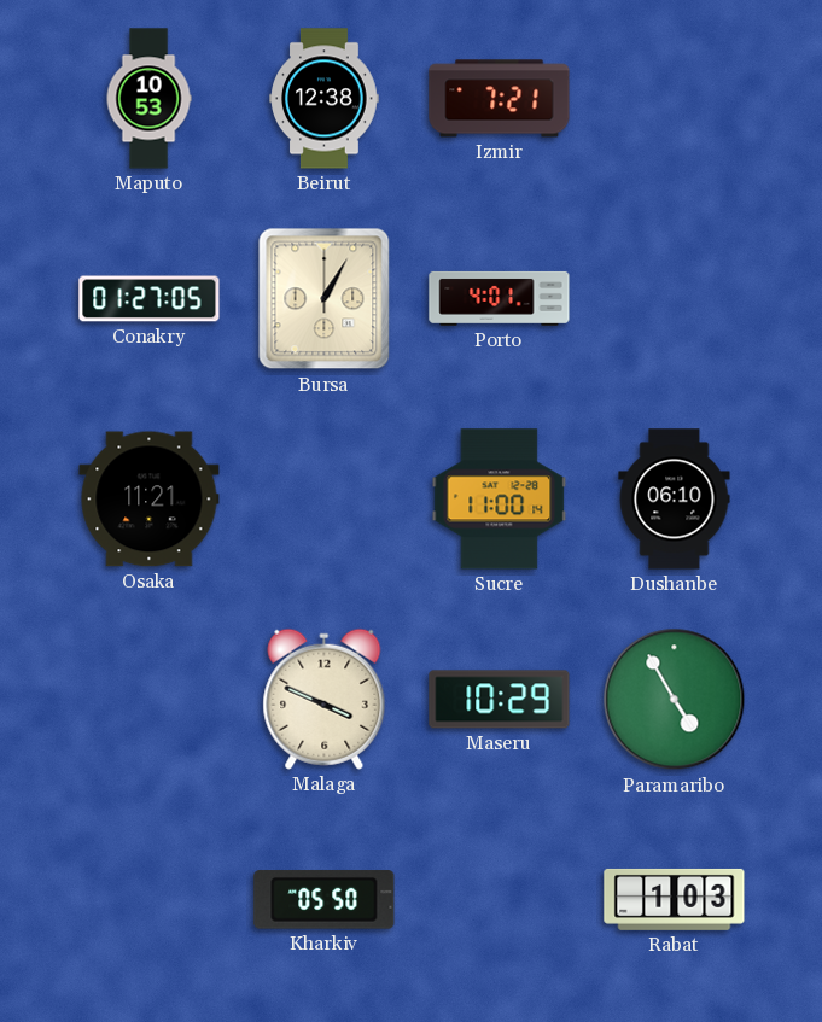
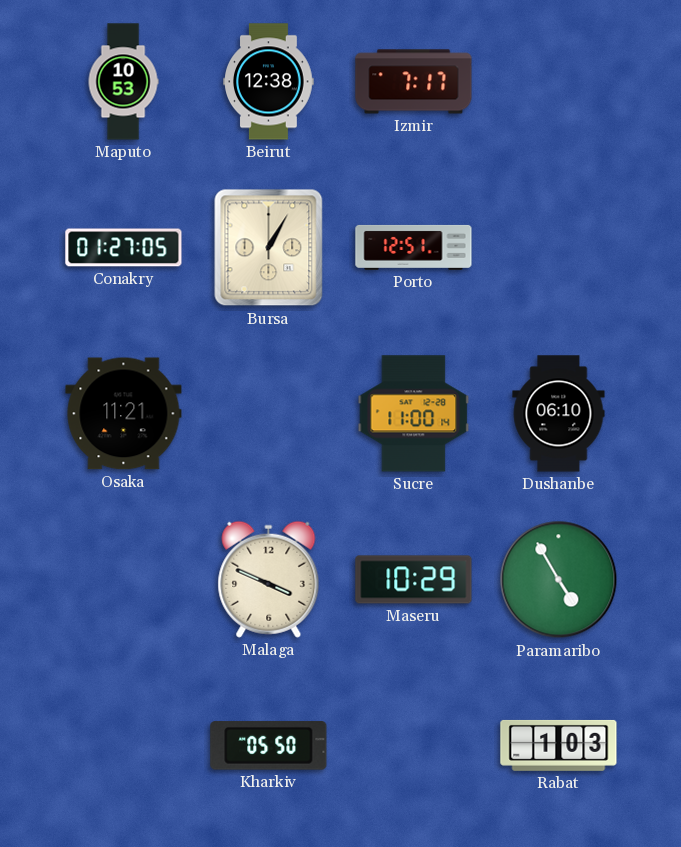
Izmir: 7:21 -> 7:17 (414, 82)
Porto: 4:01 -> 12:51 (414, 247)
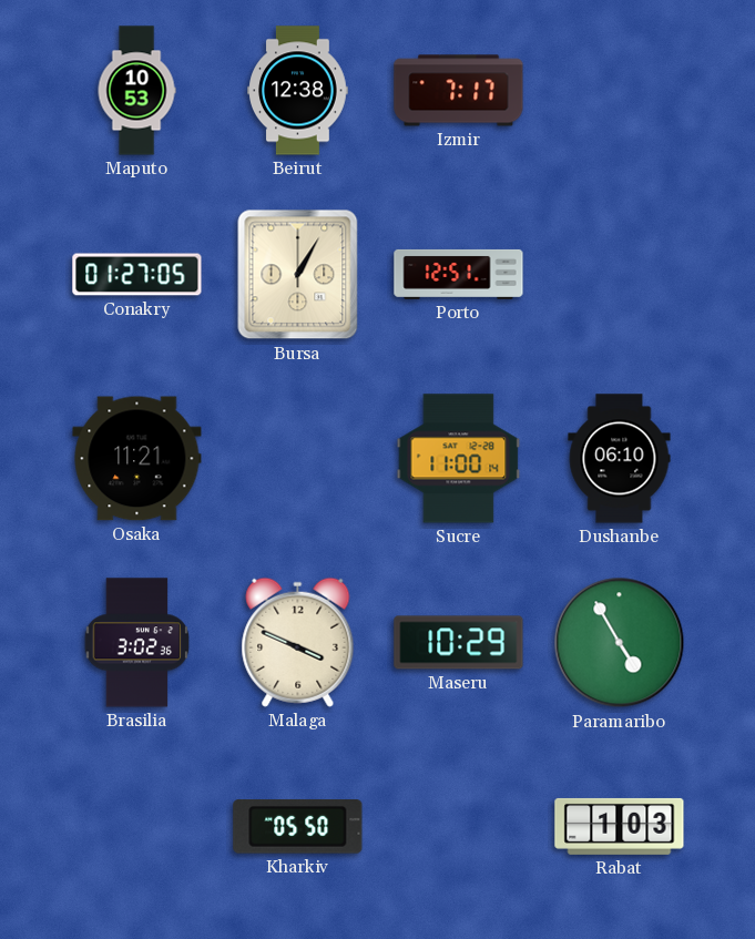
Brasilia: none -> 3:02 (137, 643)
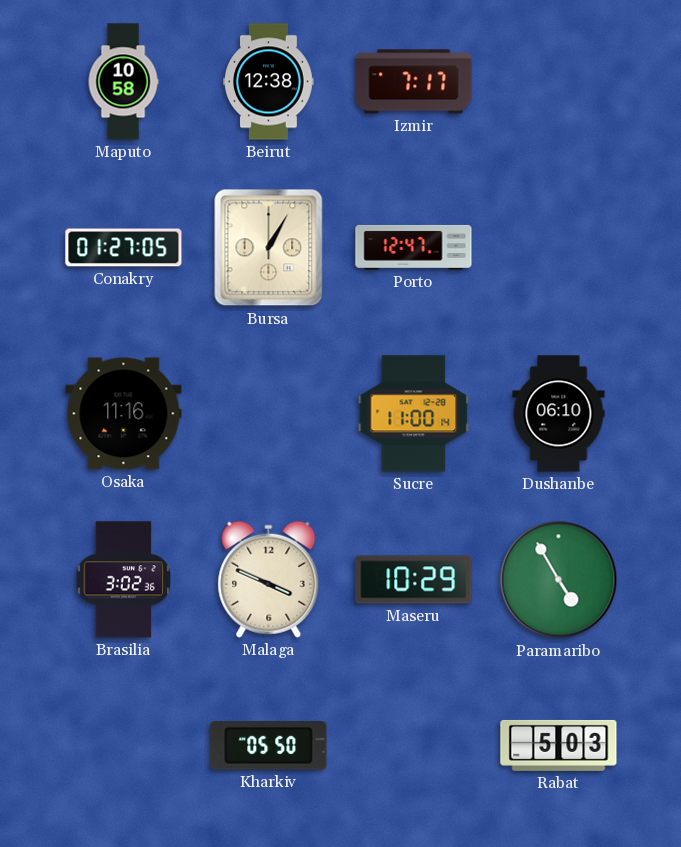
Maputo: 10:53 -> 10:58 (123, 82)
Porto: 12:51 -> 12:47 (414, 247)
Osaka: 11:21 -> 11:16 (124, 414)
Rabat: 1:03 -> 5:03 (559, 745)
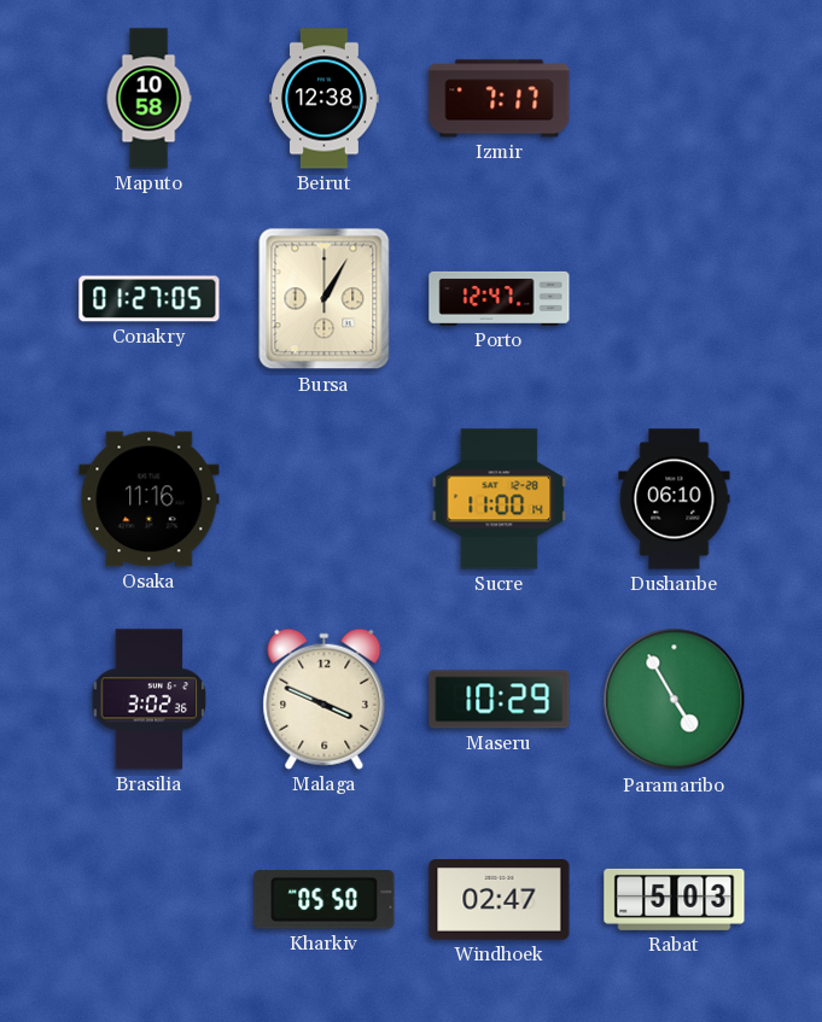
Windhoek: none -> 02:47 (500, 900)
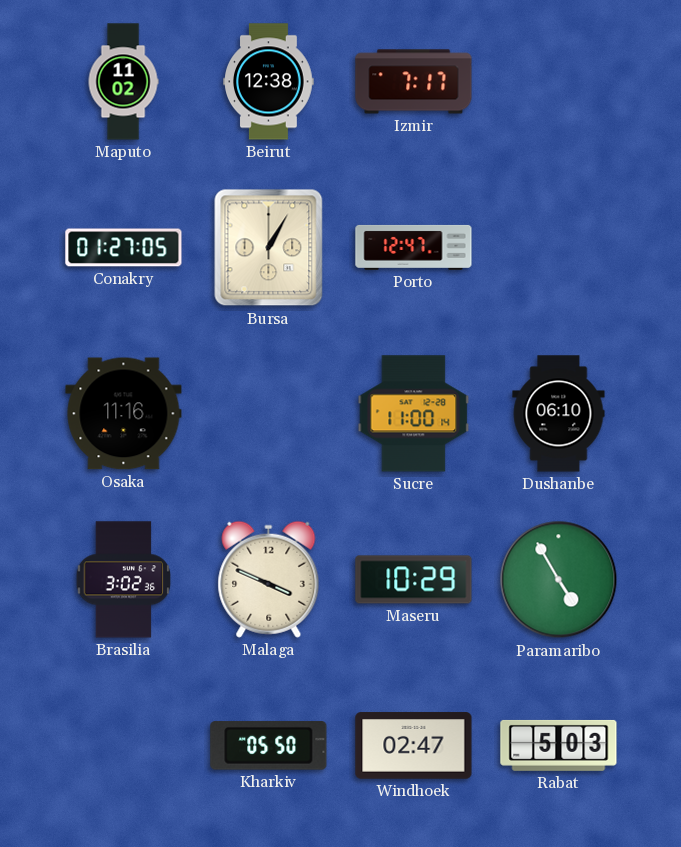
Maputo: 10:58 -> 11:02 (123, 82)
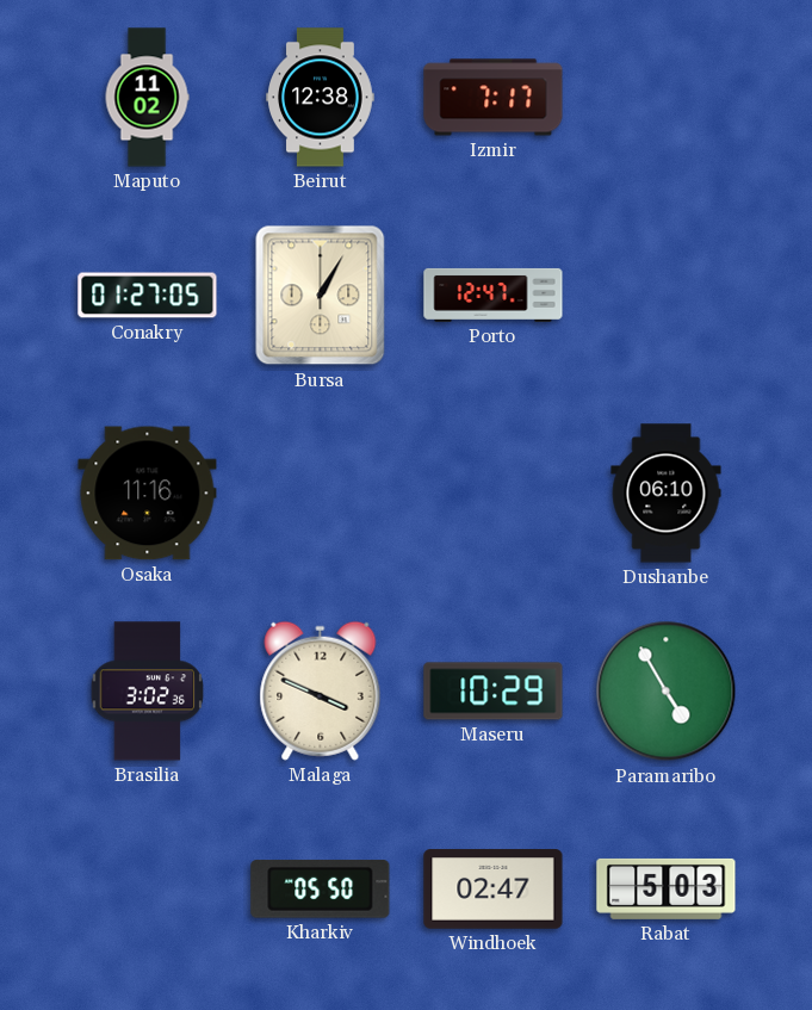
Sucre: 11:00 -> none (414, 414)
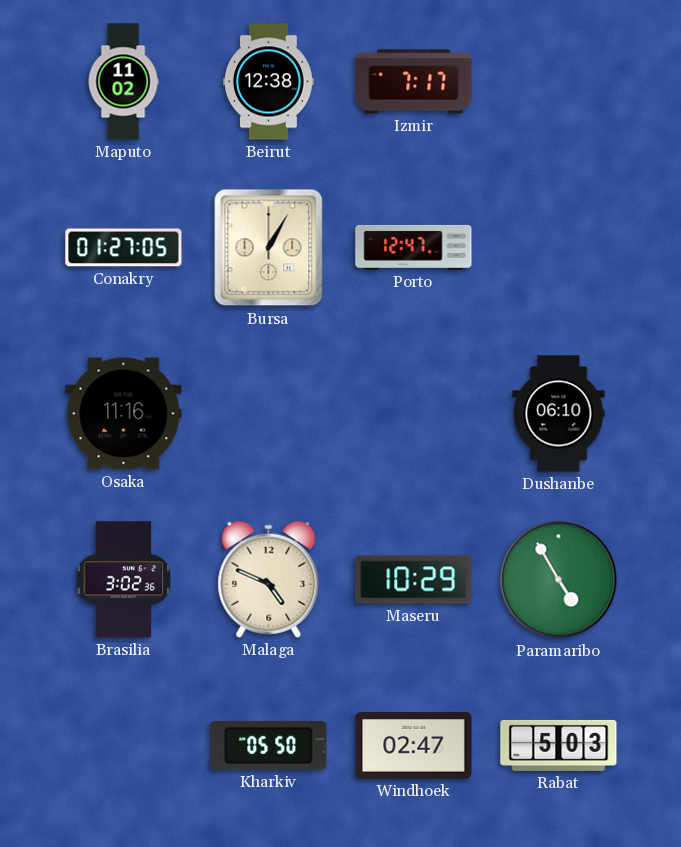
Malaga: 3:49 -> 4:49 (269, 579)
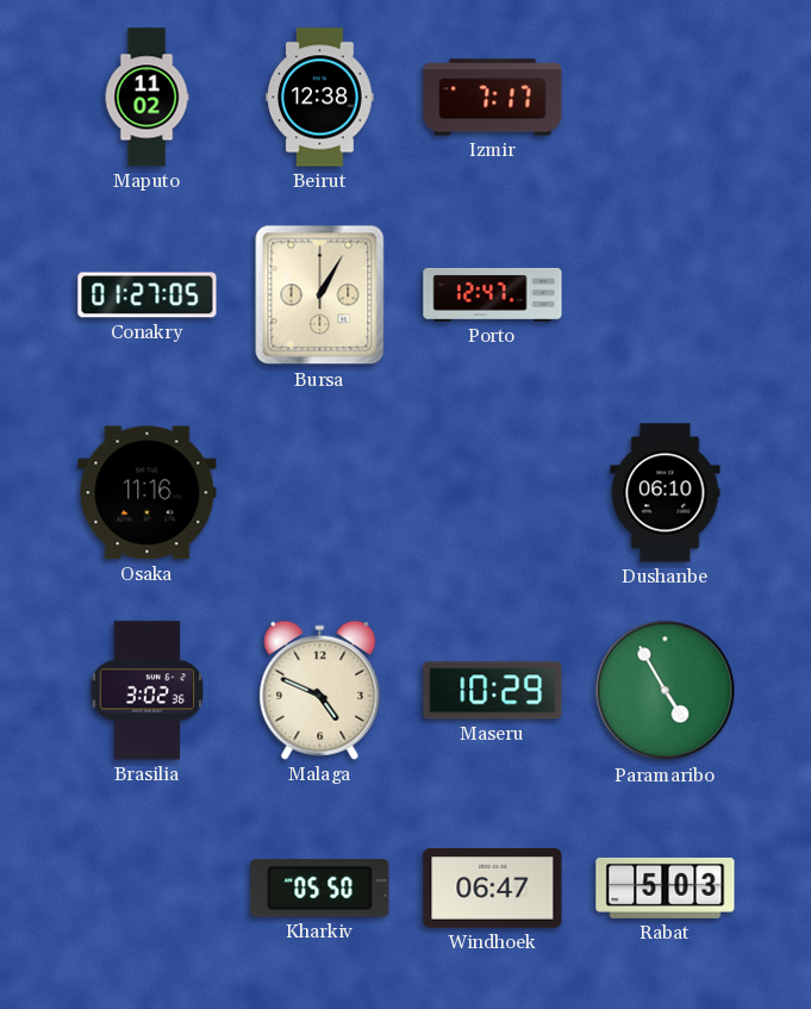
Windhoek: 02:47 -> 06:47 (493, 889)
